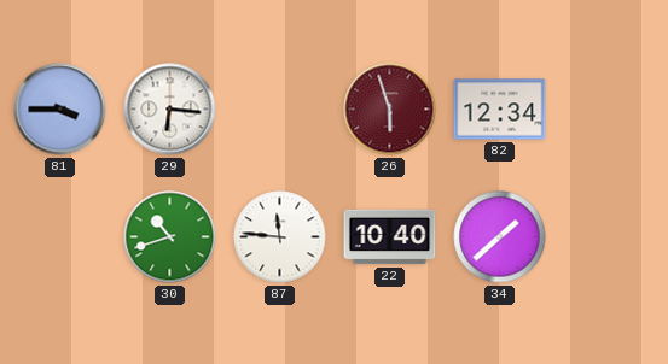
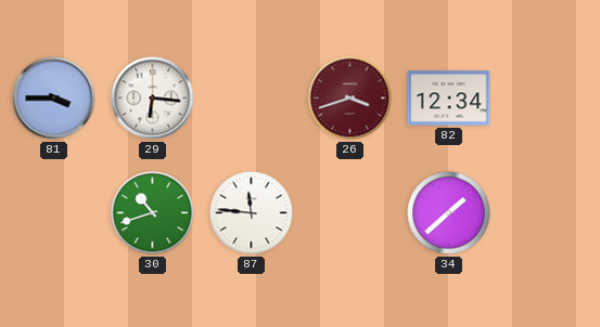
26: 5:57 -> 3:42 (350, 99)
22: 10:40 -> none (390, 237)
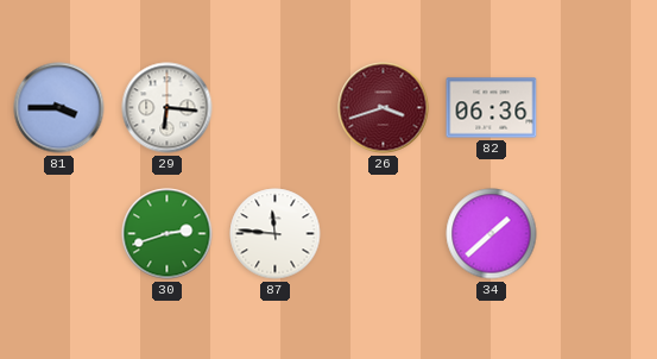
82: 12:34 -> 06:36 (492, 108)
30: 10:42 -> 2:42 (168, 234)
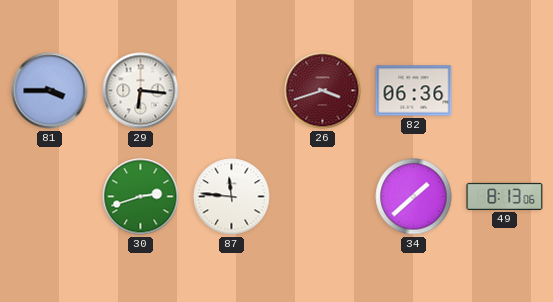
49: none -> 8:13 (505, 196)
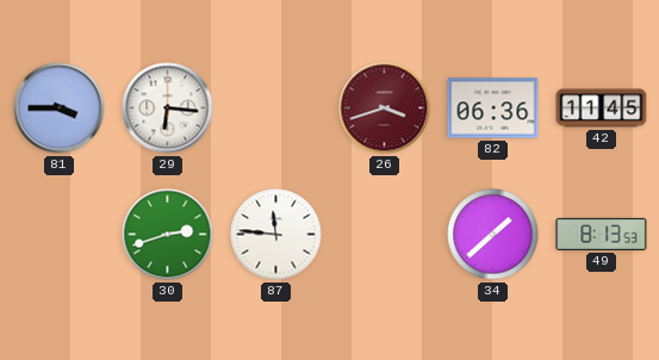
42: none -> 11:45 (602, 108)
49: 8:13:06 -> 8:13:53 (602, 234)
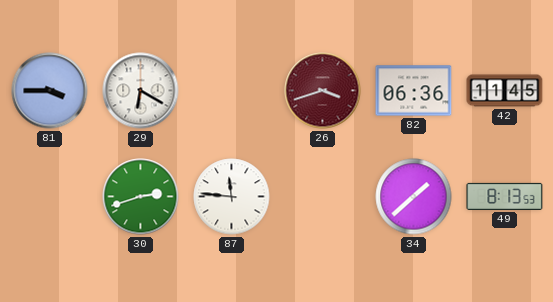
29: 6:16 -> 6:20 (141, 91)
